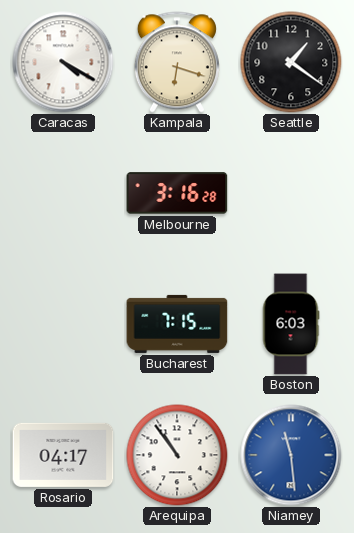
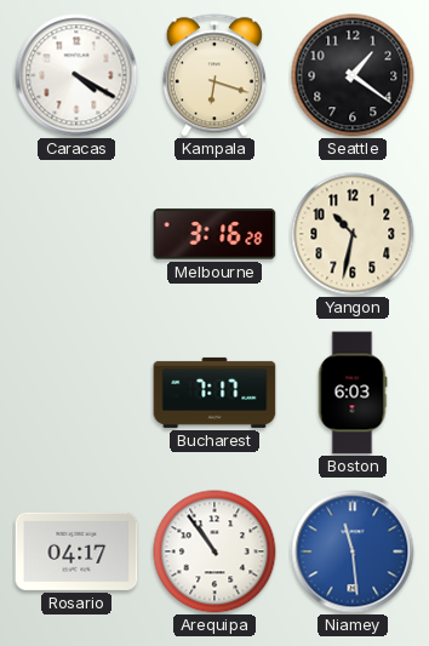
Yangon: none -> 10:32 (353, 234)
Bucharest: 7:15 -> 7:17 (215, 393)
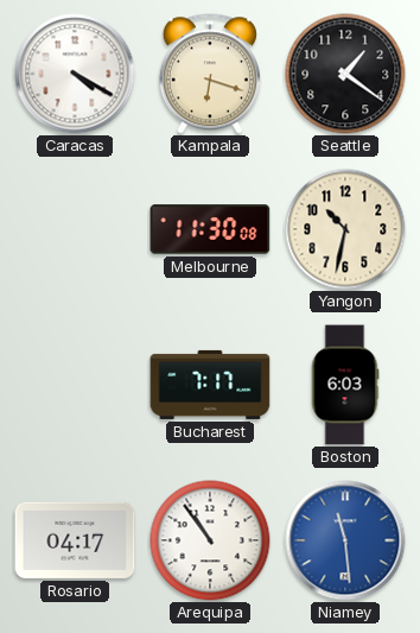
Melbourne: 3:16 -> 11:30 (210, 229)
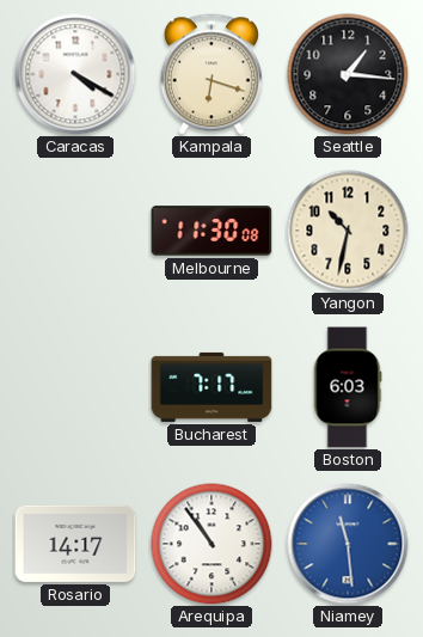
Seattle: 1:21 -> 1:16 (348, 74)
Rosario: 04:17 -> 14:17 (75, 544)
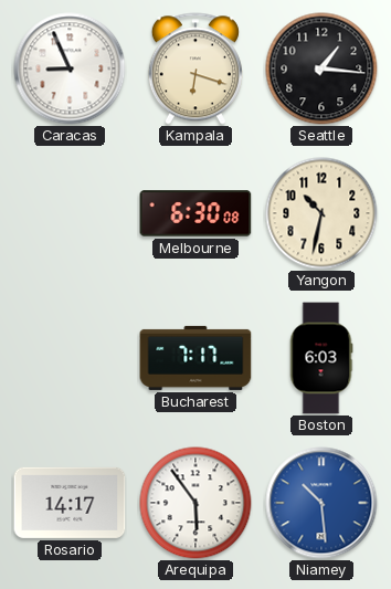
Caracas: 4:20 -> 8:56 (70, 69)
Melbourne: 11:30 -> 6:30 (196, 213)
Arequipa: 10:54 -> 5:54 (196, 503)
Niamey: 11:29 -> 10:29 (321, 503)
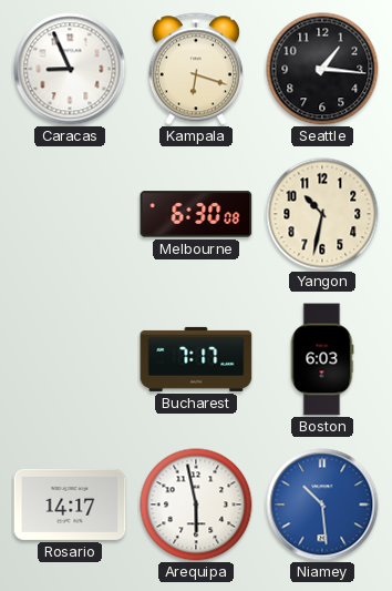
Arequipa: 5:54 -> 5:58 (196, 505)
